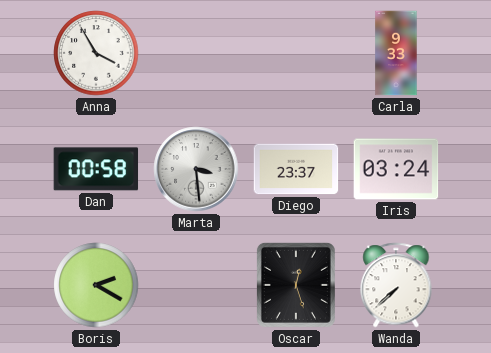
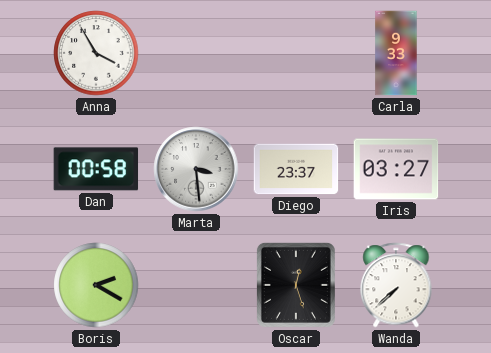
Iris: 03:24 -> 03:27 (396, 169)
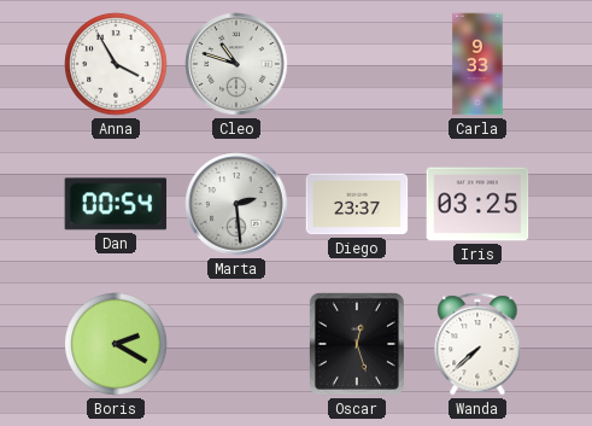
Cleo: none -> 10:48 (236, 64)
Dan: 00:58 -> 00:54 (116, 204)
Marta: 3:29 -> 2:29 (236, 204)
Iris: 03:27 -> 03:25 (477, 204)
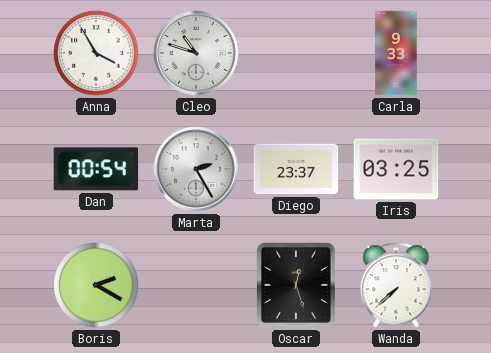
Marta: 2:29 -> 2:25 (196, 169)
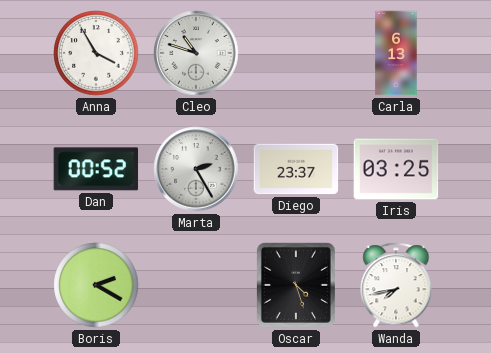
Carla: 9:33 -> 6:13 (396, 53)
Dan: 00:54 -> 00:52 (96, 169)
Oscar: 12:27 -> 4:27 (296, 285)
Wanda: 7:38 -> 7:43 (396, 285)
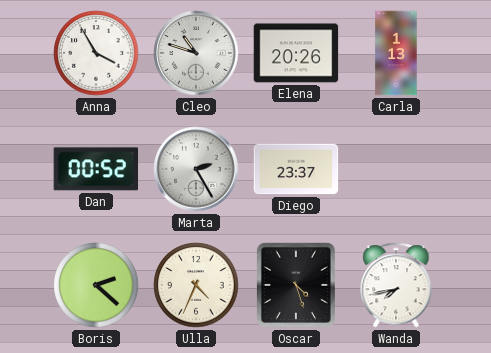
Elena: none -> 20:26 (296, 53)
Carla: 6:13 -> 1:13 (396, 53)
Iris: 03:25 -> none (396, 169)
Boris: 2:20 -> 2:22 (96, 285)
Ulla: none -> 4:34 (196, 285)
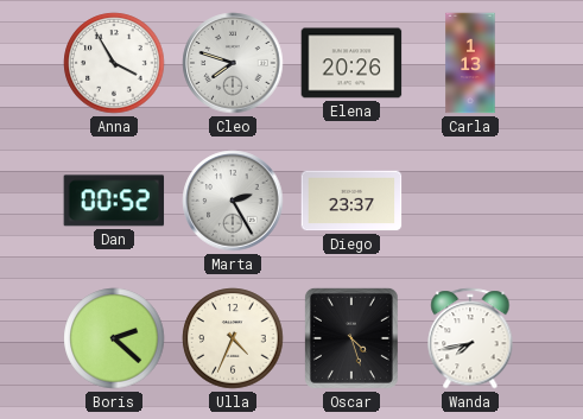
Cleo: 10:48 -> 7:48 (233, 63)
